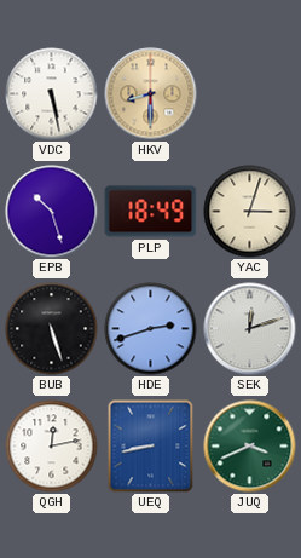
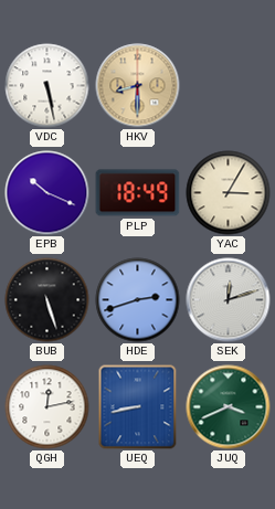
EPB: 10:27 -> 10:19 (47, 193)
YAC: 3:03 -> 3:05 (229, 193)
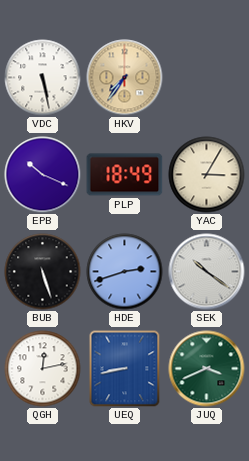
HKV: 8:30 -> 7:36 (125, 78)
SEK: 12:12 -> 10:21 (207, 272)
